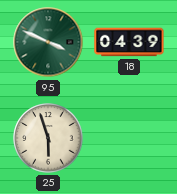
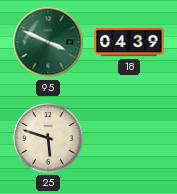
25: 5:57 -> 5:48 (48, 138)
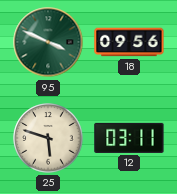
18: 04:39 -> 09:56 (129, 42)
12: none -> 03:11 (129, 138)
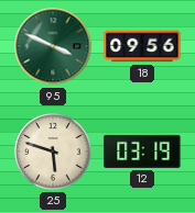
12: 03:11 -> 03:19 (142, 152)
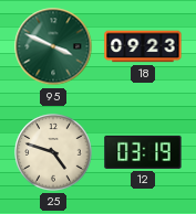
18: 09:56 -> 09:23 (143, 46)
25: 5:48 -> 4:48 (53, 152)
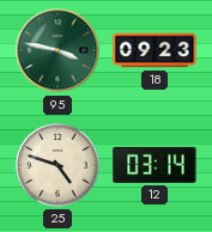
95: 3:49 -> 3:47 (57, 50)
12: 03:19 -> 03:14 (155, 165)
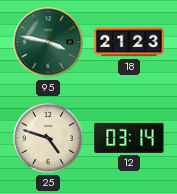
18: 09:23 -> 21:23 (129, 42)
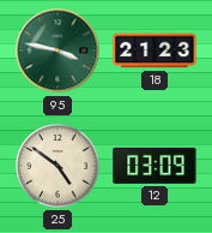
25: 4:48 -> 4:51 (57, 166)
12: 03:14 -> 03:09 (155, 166)
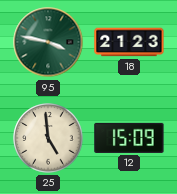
25: 4:51 -> 4:59 (48, 138)
12: 03:09 -> 15:09 (129, 138)
